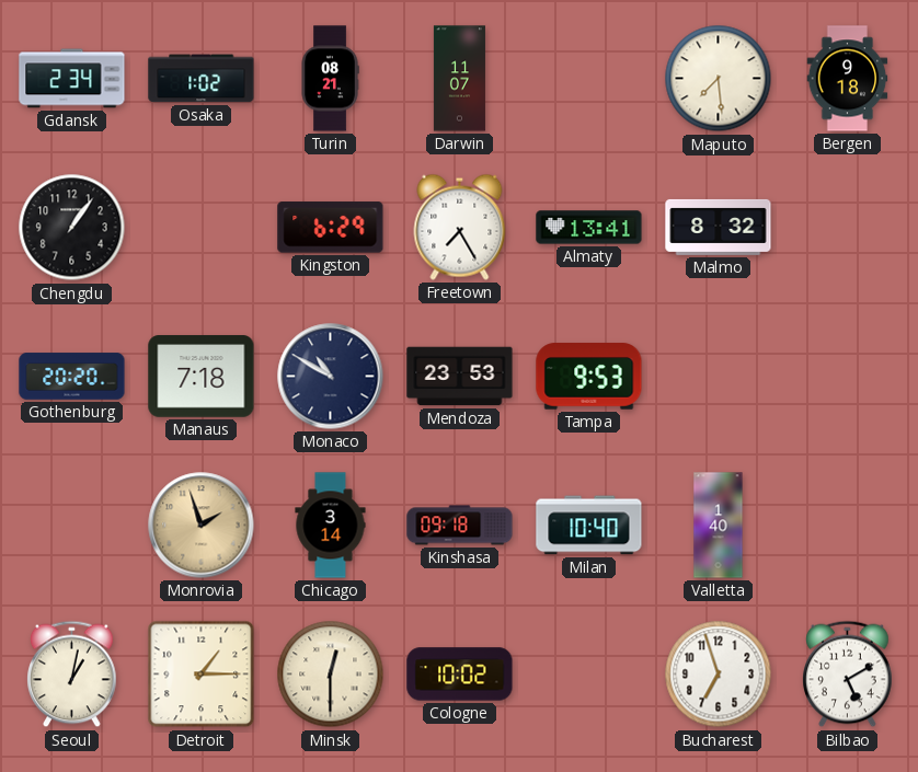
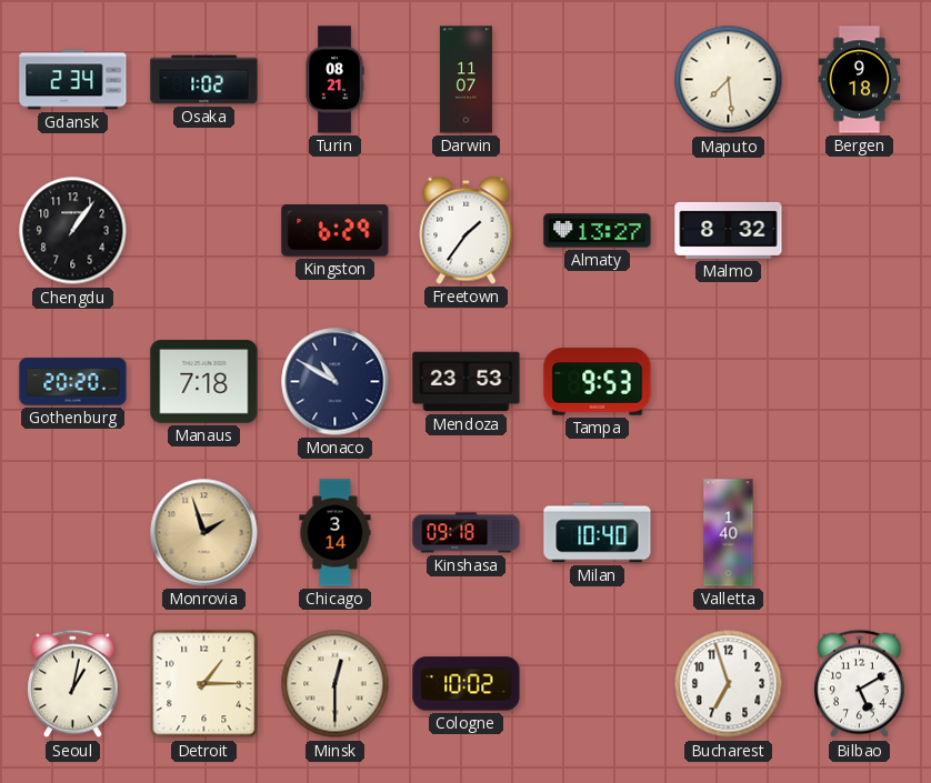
Freetown: 7:25 -> 1:36 (467, 230)
Almaty: 13:41 -> 13:27 (598, 231)
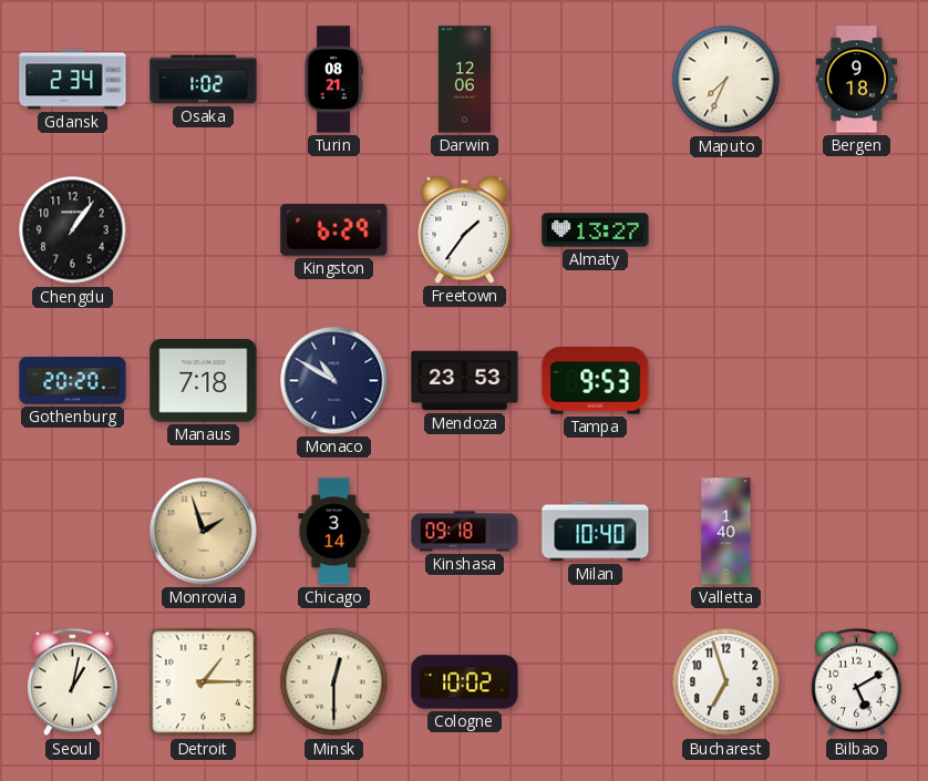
Darwin: 11:07 -> 12:06 (464, 80)
Maputo: 7:29 -> 7:34 (726, 80)
Malmo: 8:32 -> none (729, 230)
